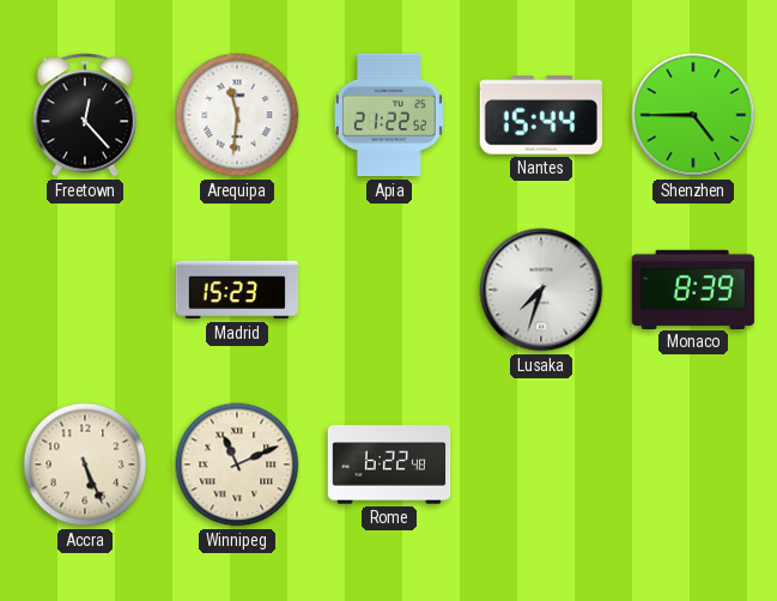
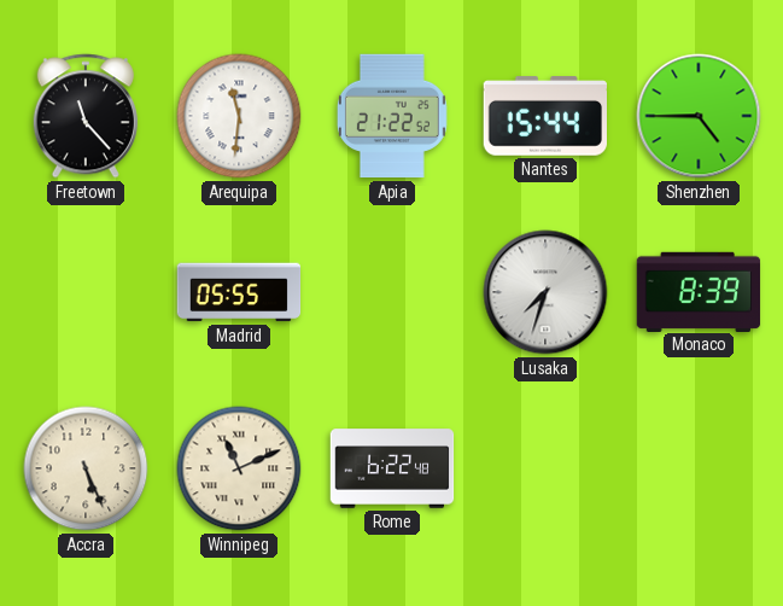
Freetown: 12:23 -> 11:23 (86, 116)
Madrid: 15:23 -> 05:55 (239, 292)
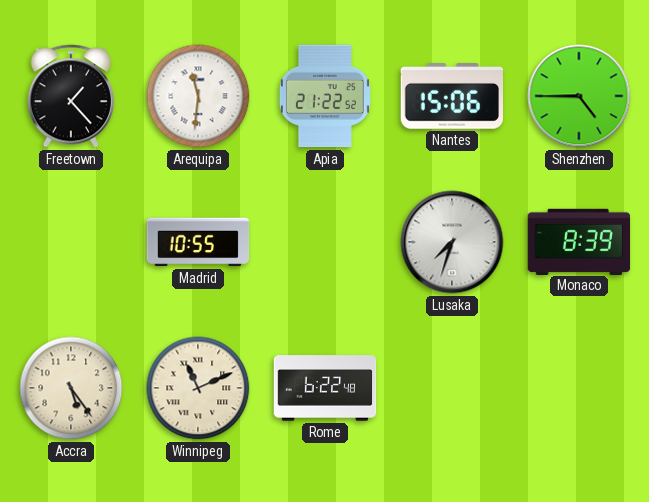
Freetown: 11:23 -> 1:23 (71, 96)
Nantes: 15:44 -> 15:06 (451, 96)
Madrid: 05:55 -> 10:55 (198, 242)
Accra: 5:26 -> 5:24 (71, 388)
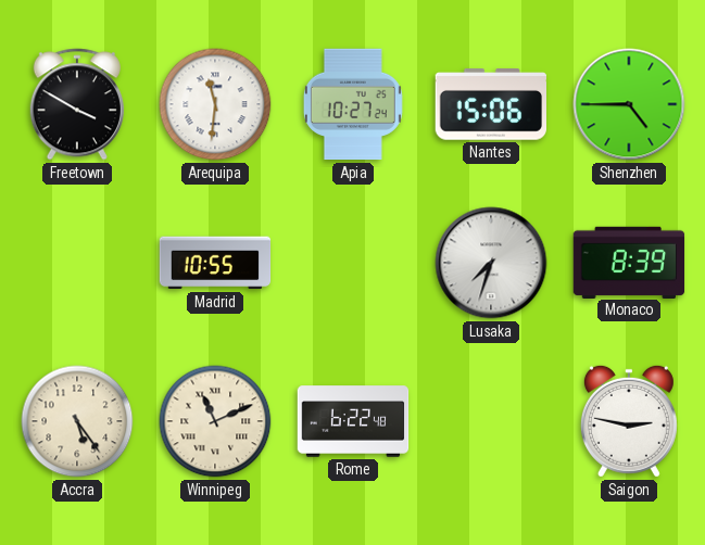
Freetown: 1:23 -> 3:50 (77, 104)
Apia: 21:22 -> 10:27 (353, 104)
Saigon: none -> 2:47 (629, 421)
